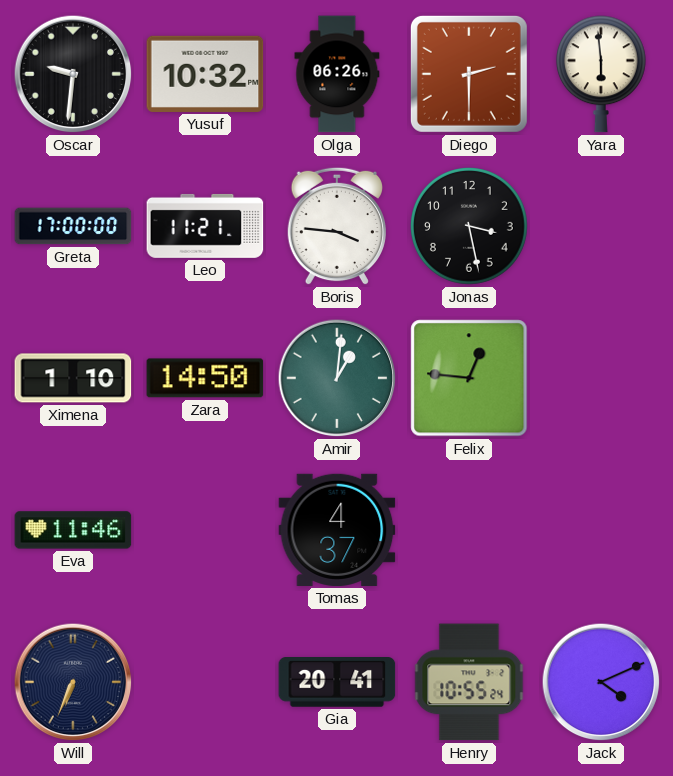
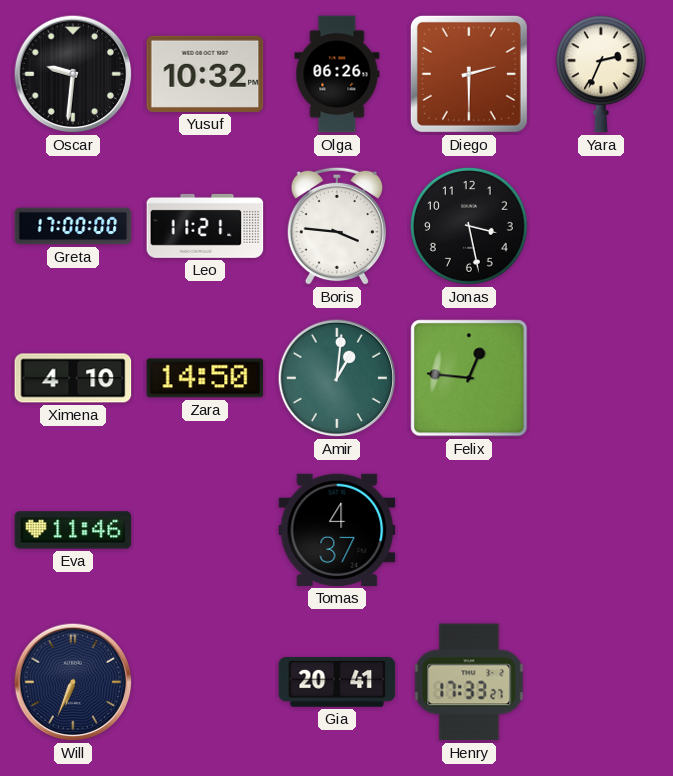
Yara: 5:59 -> 2:34 (601, 74)
Ximena: 1:10 -> 4:10 (73, 378)
Henry: 10:55 -> 17:33 (469, 682)
Jack: 4:11 -> none (601, 682)
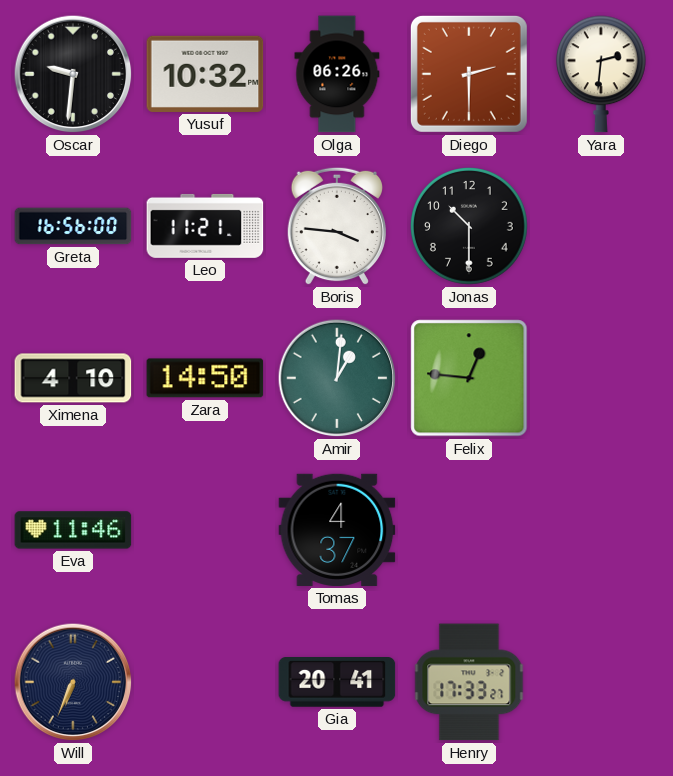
Yara: 2:34 -> 2:31 (601, 74)
Greta: 17:00 -> 16:56 (73, 226)
Jonas: 3:28 -> 10:30 (470, 227)
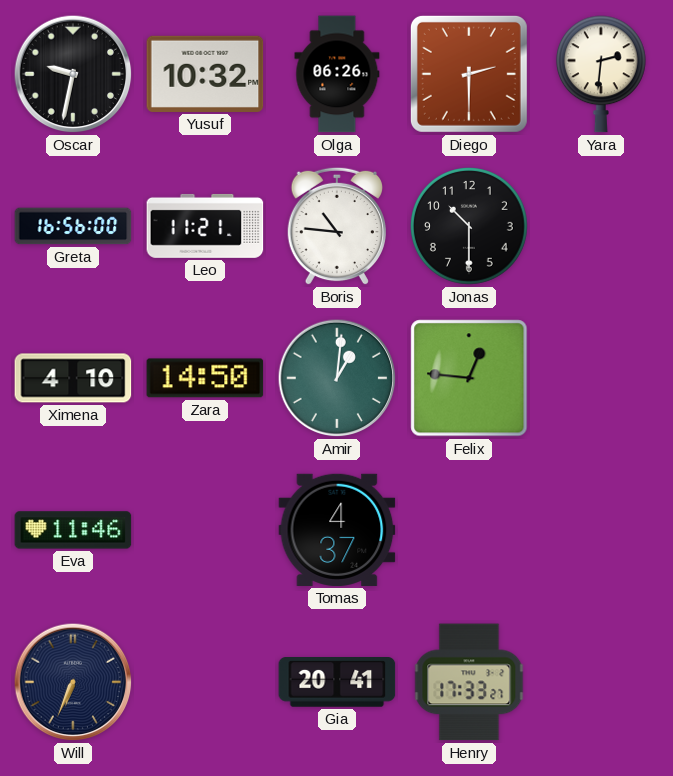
Oscar: 9:31 -> 9:32 (73, 74)
Boris: 3:46 -> 10:46 (337, 226)
